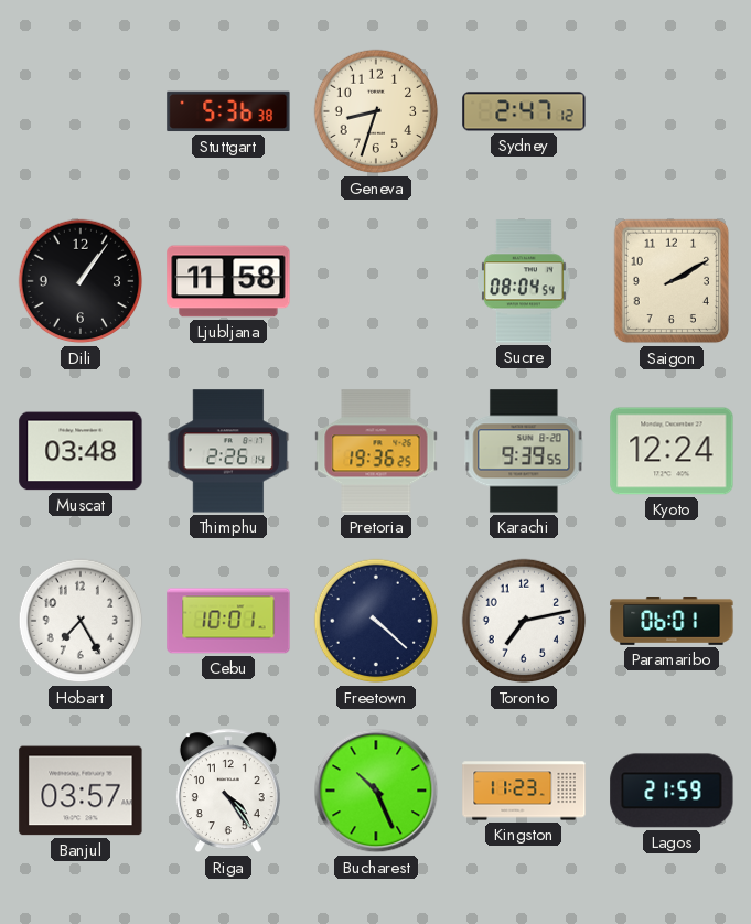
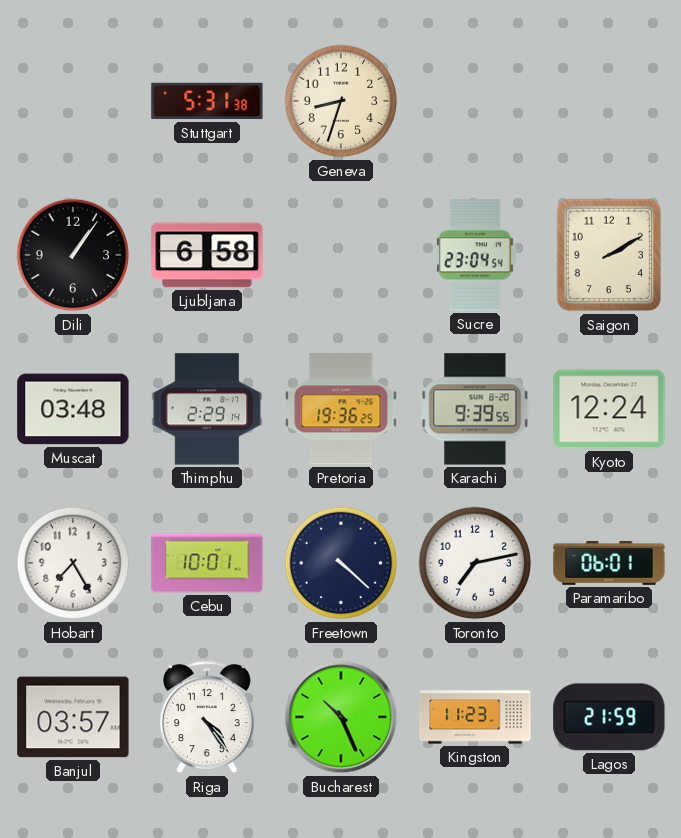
Stuttgart: 5:36 -> 5:31 (207, 101)
Sydney: 2:47 -> none (524, 111)
Ljubljana: 11:58 -> 6:58 (207, 255)
Sucre: 08:04 -> 23:04 (475, 255)
Thimphu: 2:26 -> 2:29 (207, 409)
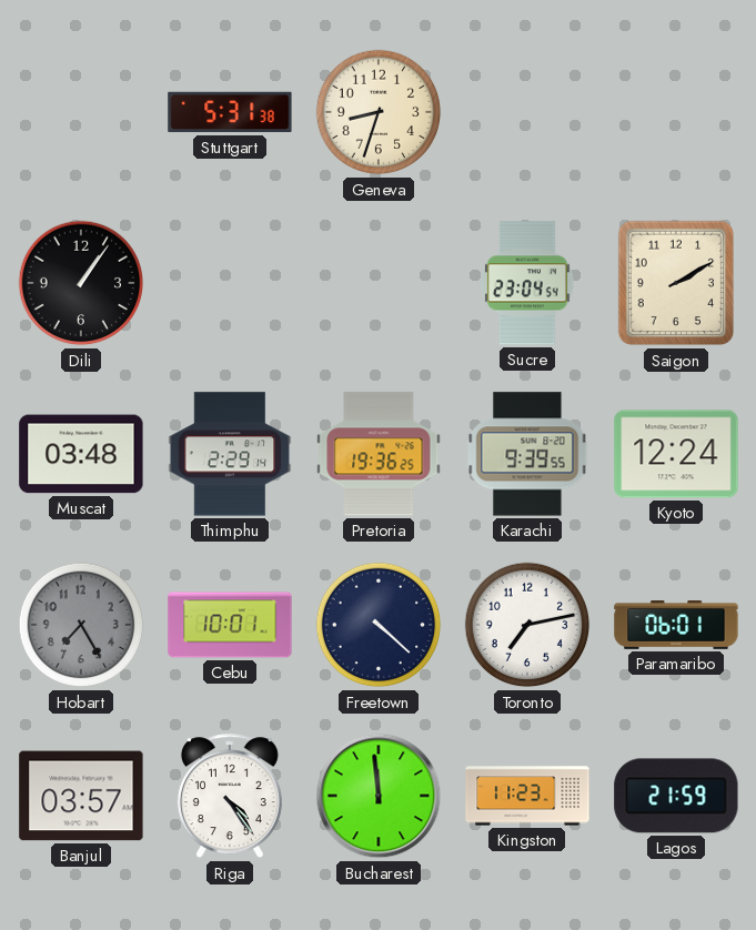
Ljubljana: 6:58 -> none (207, 255)
Hobart dial: white -> grey (81, 625)
Bucharest: 10:26 -> 11:59 (379, 796)
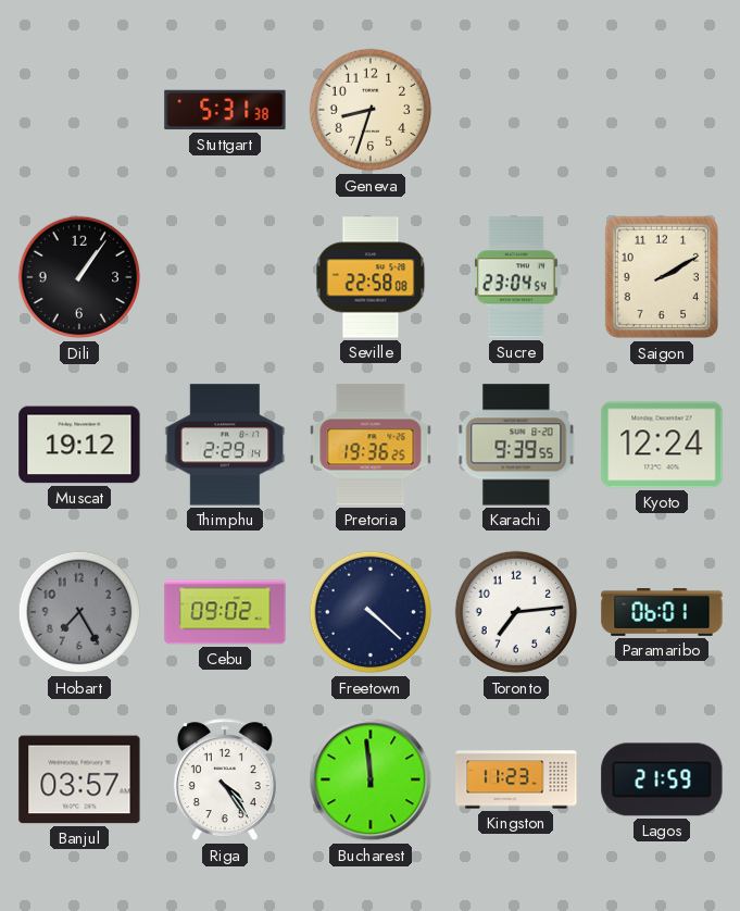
Seville: none -> 22:58 (371, 277)
Muscat: 03:48 -> 19:12 (79, 445)
Cebu: 10:01 -> 09:02 (225, 612)
Toronto: 7:13 -> 7:14 (516, 612)
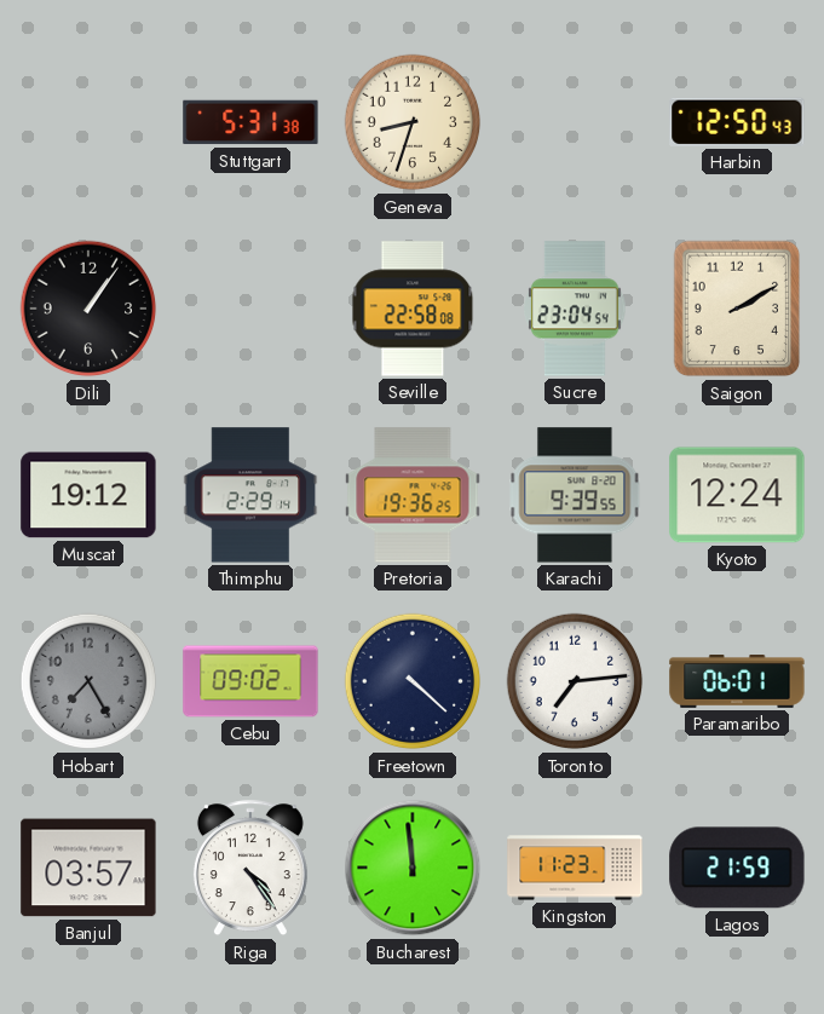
Harbin: none -> 12:50 (737, 122)
